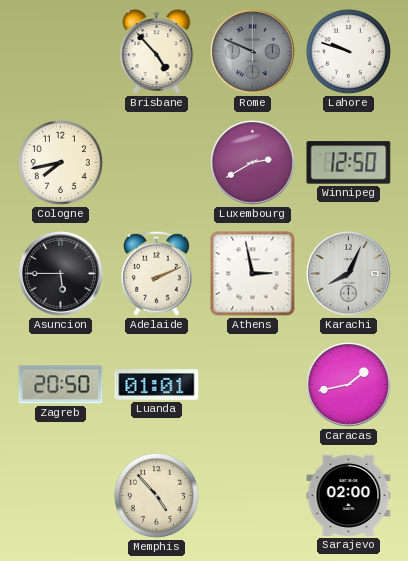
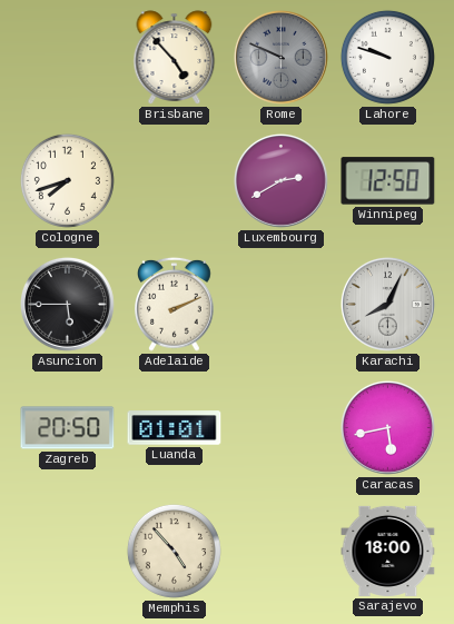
Cologne: 7:43 -> 7:42 (67, 180)
Athens: 2:58 -> none (253, 274)
Caracas: 1:43 -> 5:43 (387, 427)
Sarajevo: 02:00 -> 18:00 (388, 551)
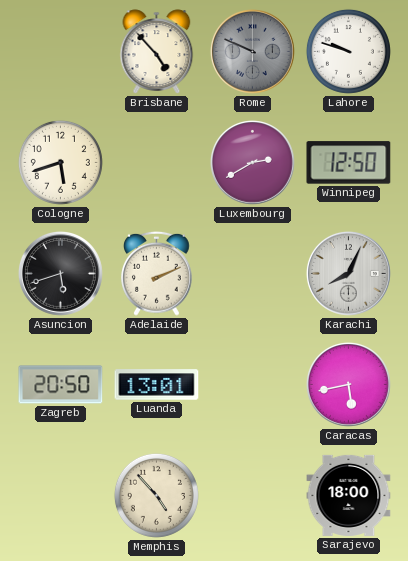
Cologne: 7:42 -> 5:42 (60, 162)
Asuncion: 5:45 -> 5:42 (60, 273)
Luanda: 01:01 -> 13:01 (157, 385)
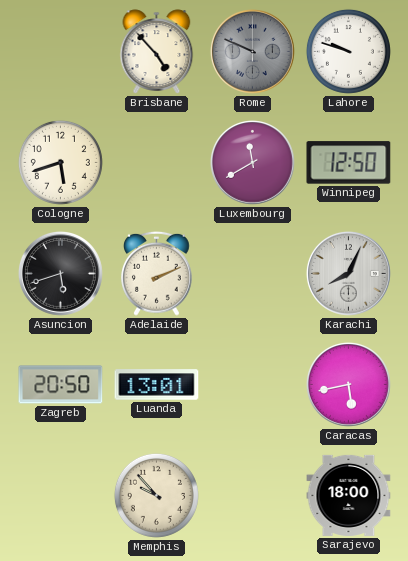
Luxembourg: 2:40 -> 11:40 (252, 162)
Memphis: 4:53 -> 9:53 (156, 495)
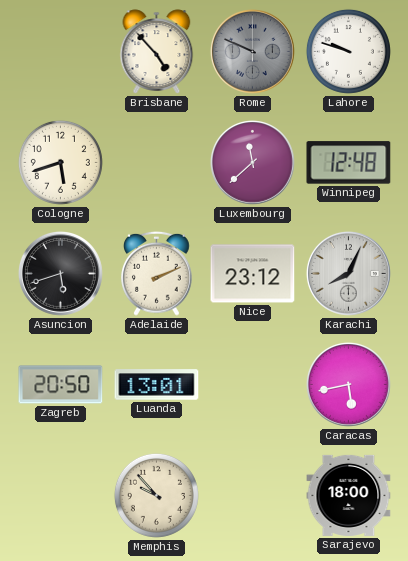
Luxembourg: 11:40 -> 11:38 (252, 162)
Winnipeg: 12:50 -> 12:48 (349, 163)
Nice: none -> 23:12 (253, 274)
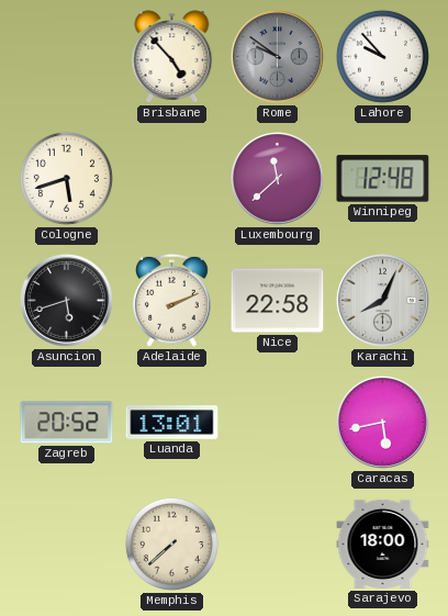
Rome: 9:49 -> 9:51 (277, 56)
Lahore: 9:48 -> 9:53 (382, 56)
Nice: 23:12 -> 22:58 (278, 301)
Zagreb: 20:50 -> 20:52 (67, 423)
Memphis: 9:53 -> 7:38 (171, 544)
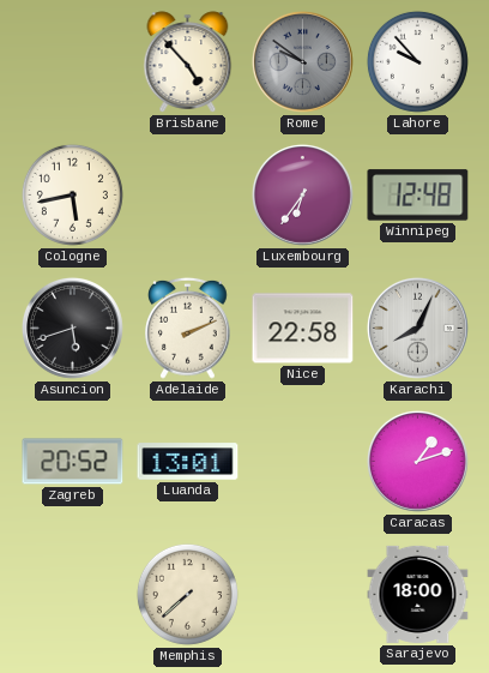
Cologne: 5:42 -> 5:43 (72, 194)
Luxembourg: 11:38 -> 6:36 (302, 194)
Caracas: 5:43 -> 1:12 (417, 461)
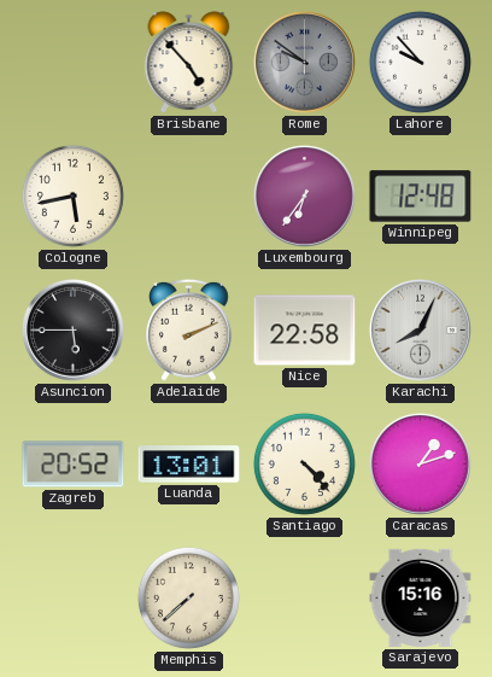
Asuncion: 5:42 -> 5:45 (72, 329)
Santiago: none -> 4:23 (304, 463)
Sarajevo: 18:00 -> 15:16 (421, 597)
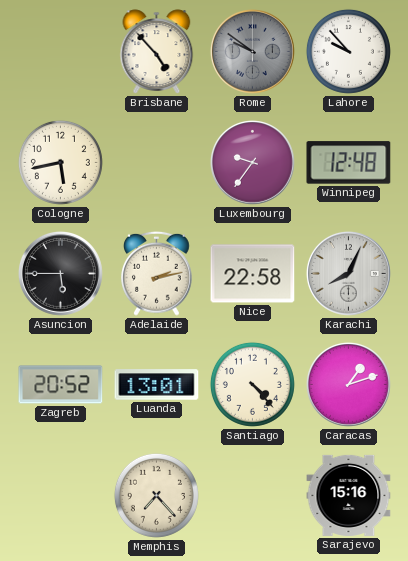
Luxembourg: 6:36 -> 9:36 (252, 162)
Adelaide: 2:11 -> 2:13 (157, 273)
Memphis: 7:38 -> 7:23 (156, 495)
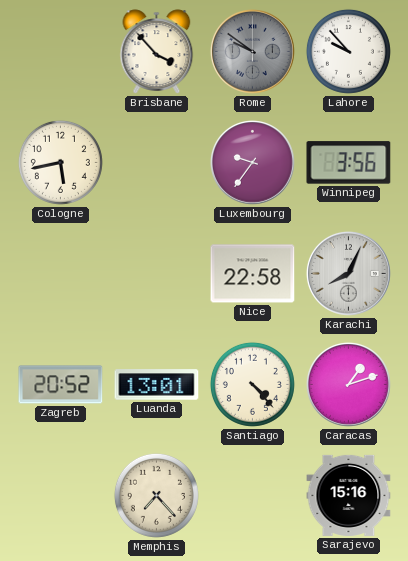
Brisbane: 4:53 -> 3:53 (157, 52)
Winnipeg: 12:48 -> 3:56 (349, 163)
Asuncion: 5:45 -> none (60, 273)
Adelaide: 2:13 -> none (157, 273)
